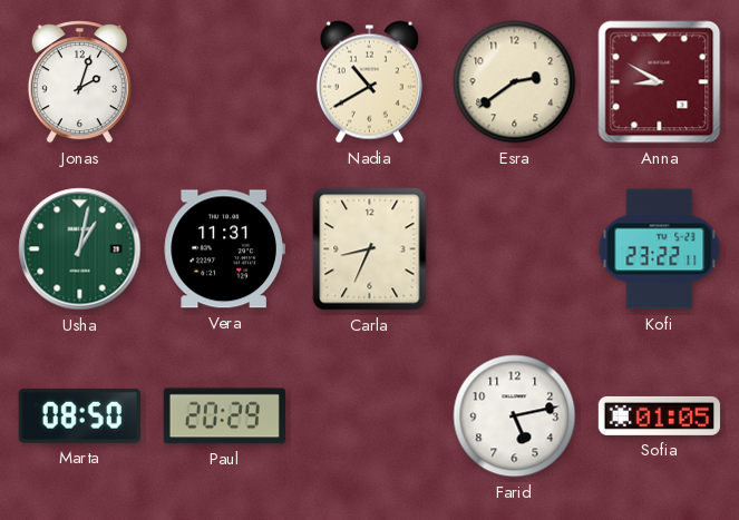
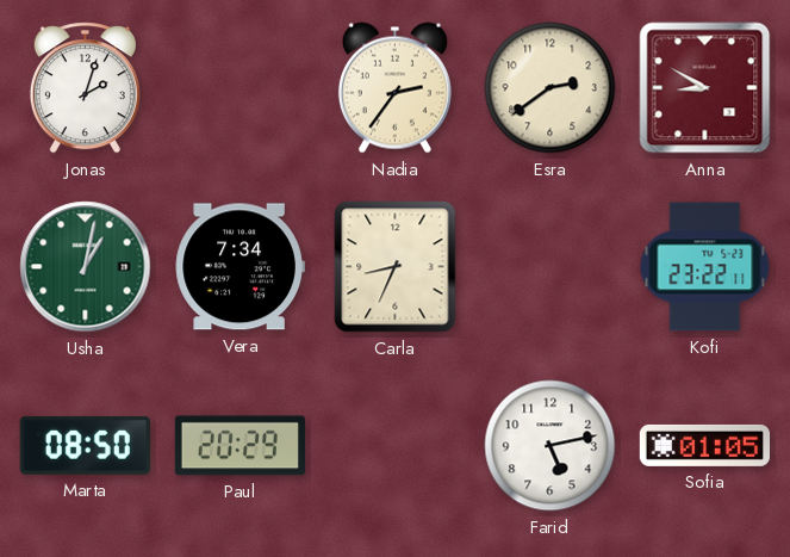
Nadia: 10:40 -> 2:36 (394, 88)
Vera: 11:31 -> 7:34 (240, 267)
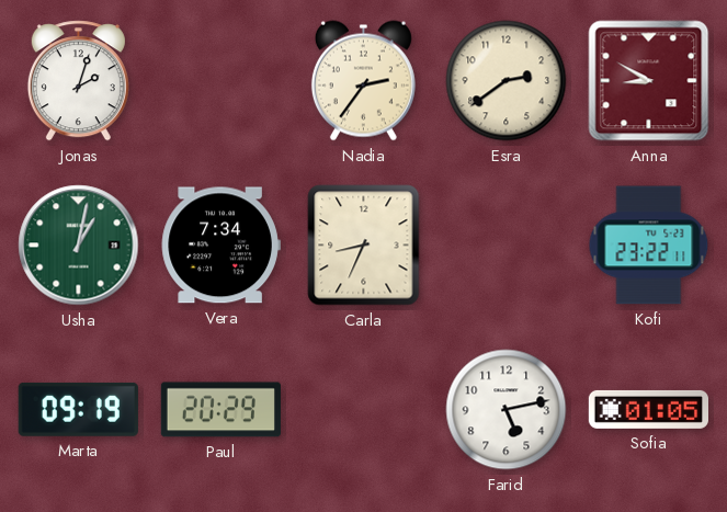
Marta: 08:50 -> 09:19 (78, 409)
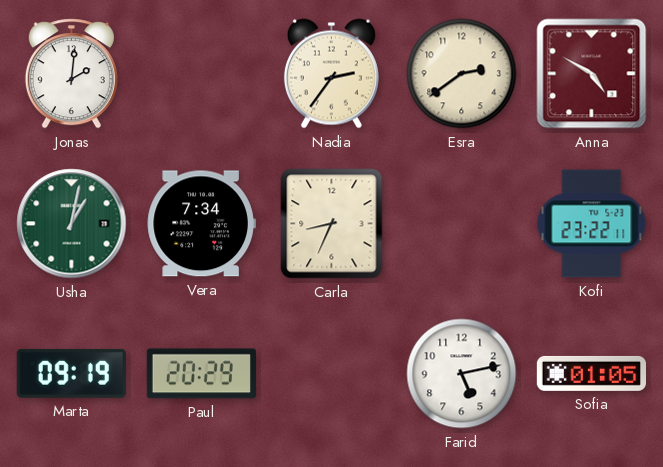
Jonas: 2:03 -> 2:01 (71, 74)
Anna: 8:50 -> 4:50 (592, 74)
